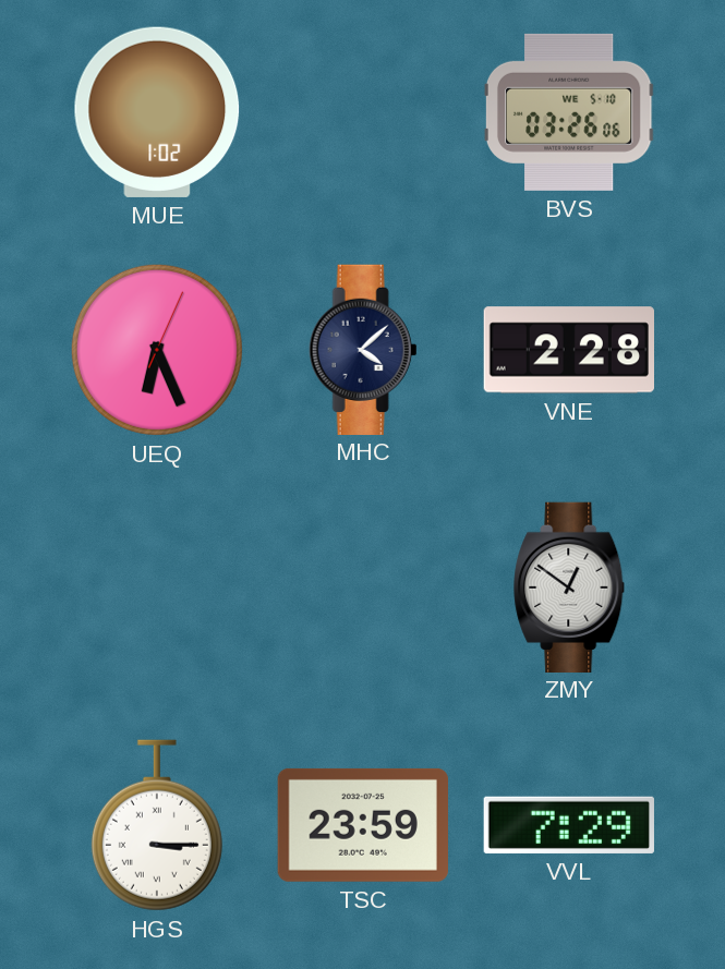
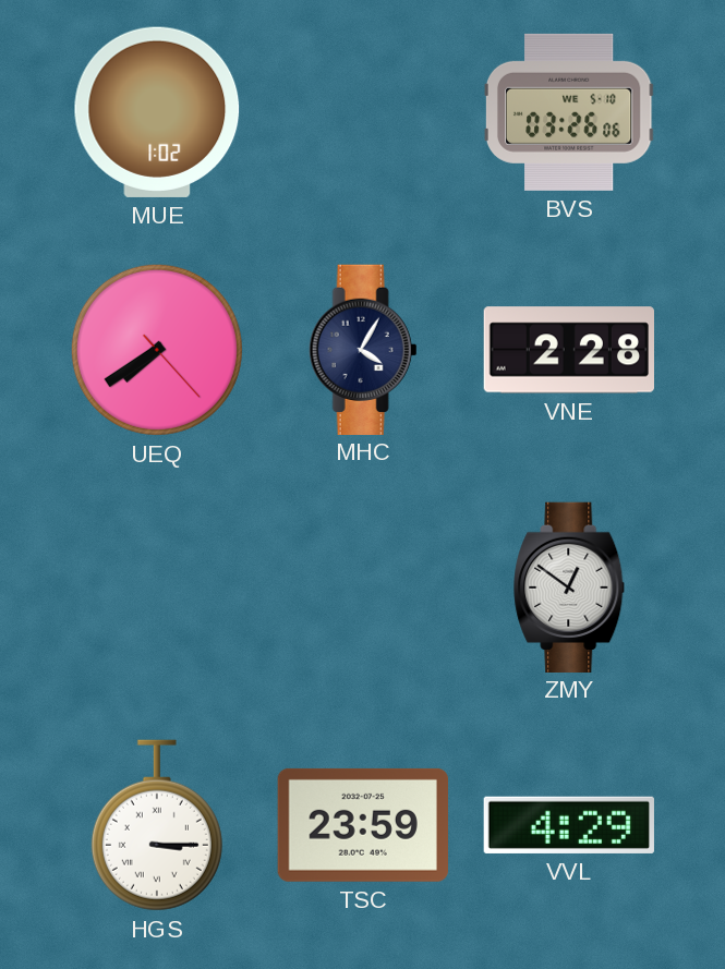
UEQ: 6:26 -> 7:39 (157, 350)
MHC: 4:08 -> 4:05 (363, 349)
VVL: 7:29 -> 4:29 (569, 825)
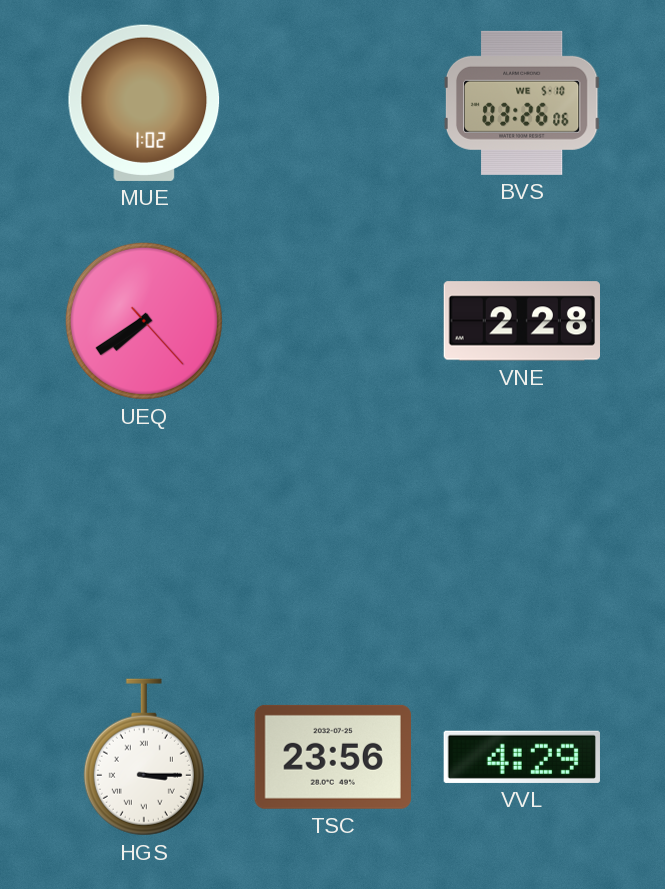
MHC: 4:05 -> none (363, 349)
ZMY: 12:51 -> none (570, 586)
TSC: 23:59 -> 23:56 (333, 757)
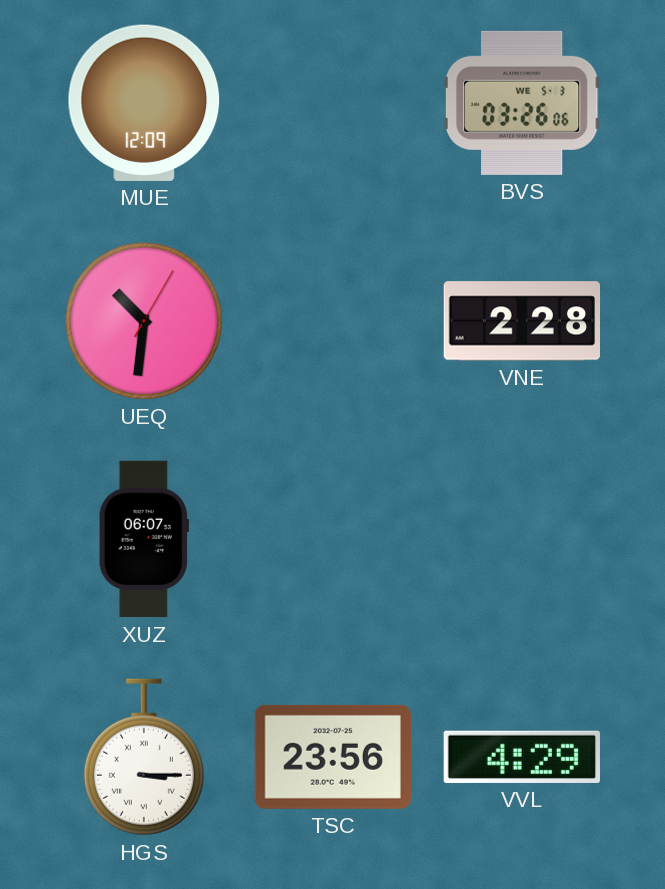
MUE: 1:02 -> 12:09 (144, 103)
BVS date: WE 5-10 -> WE 5-3 (522, 103)
UEQ: 7:39 -> 10:31 (144, 321)
XUZ: none -> 06:07 (144, 539)
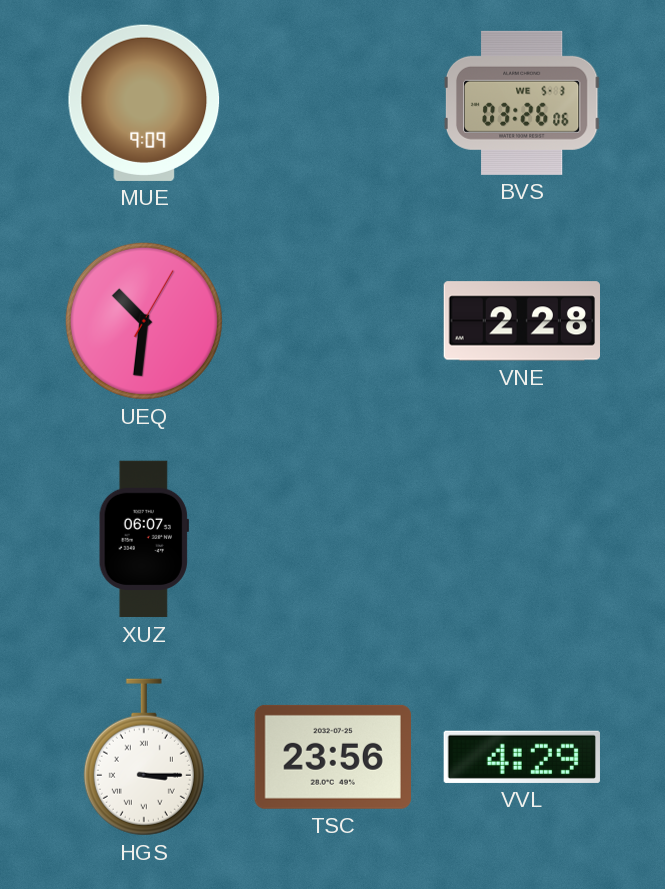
MUE: 12:09 -> 9:09 (144, 103)
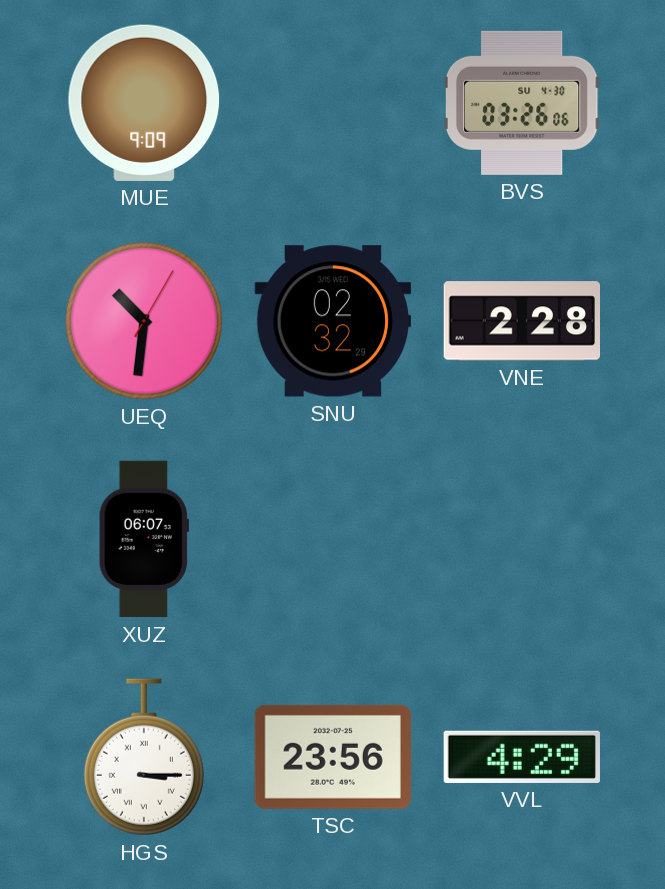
BVS date: WE 5-3 -> SU 4-30 (522, 103)
SNU: none -> 02:32 (332, 321)
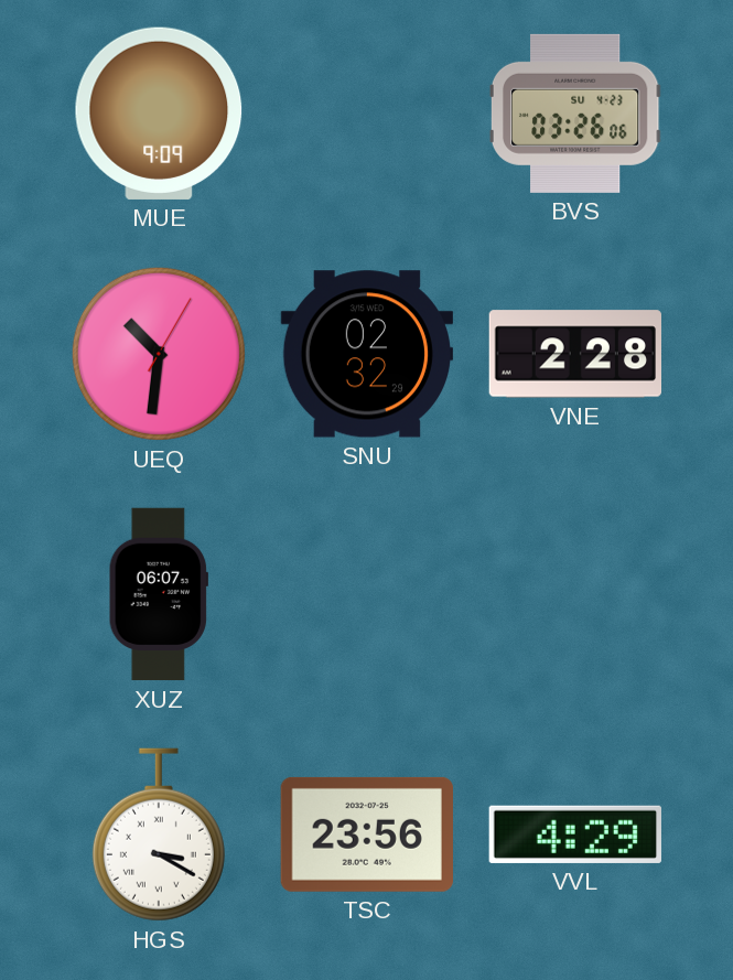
BVS date: SU 4-30 -> SU 4-23 (575, 114)
HGS: 3:15 -> 3:20 (159, 834)
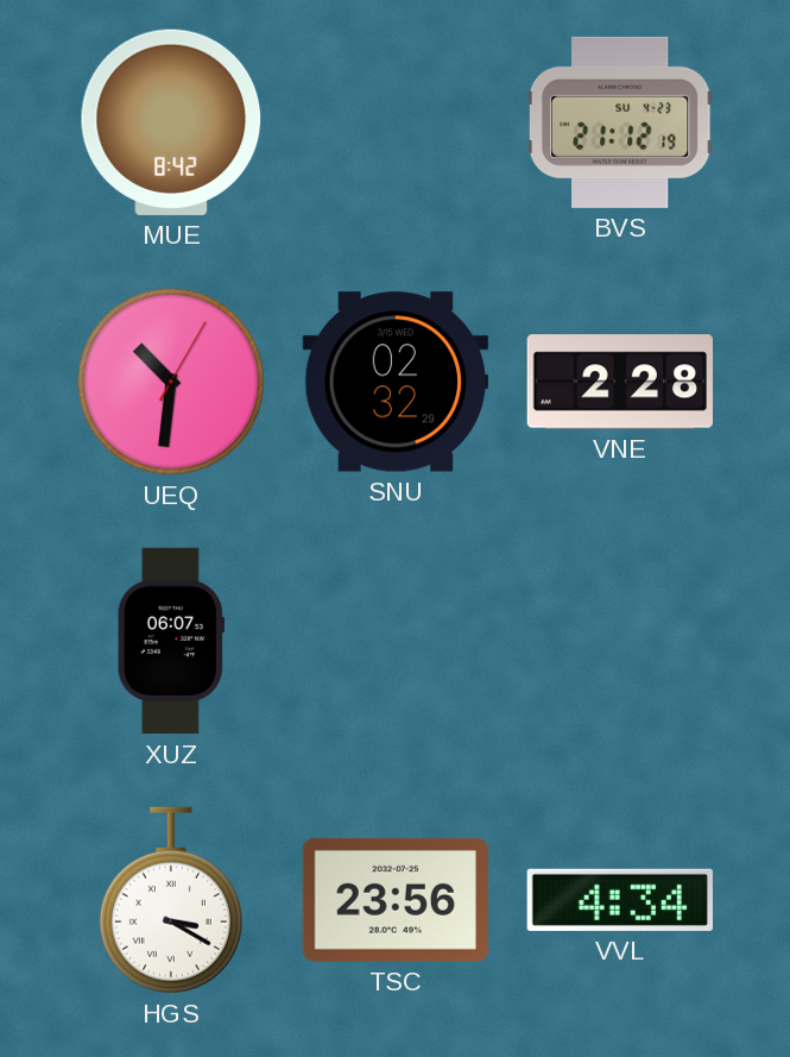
MUE: 9:09 -> 8:42 (171, 122)
BVS: 03:26 -> 21:12 (620, 122)
VVL: 4:29 -> 4:34 (620, 900)
